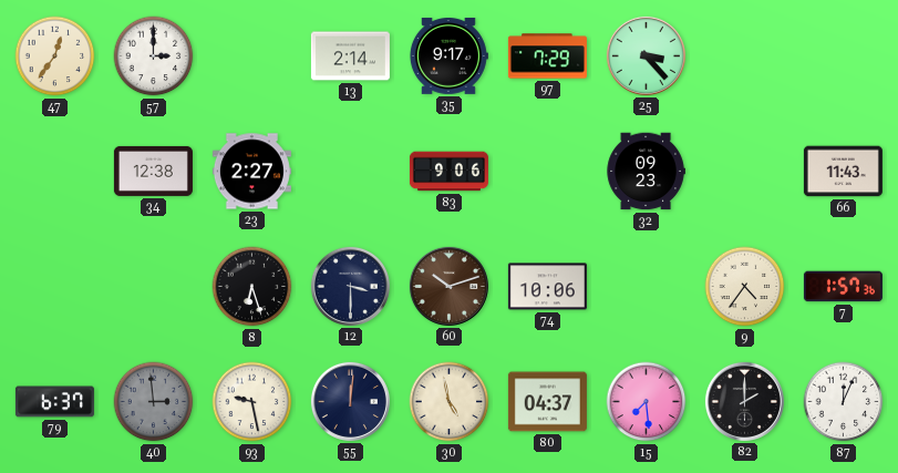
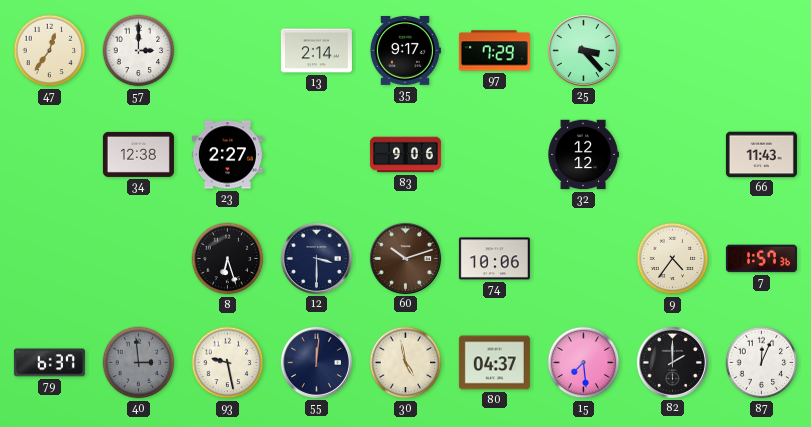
32: 09:23 -> 12:12 (583, 155)
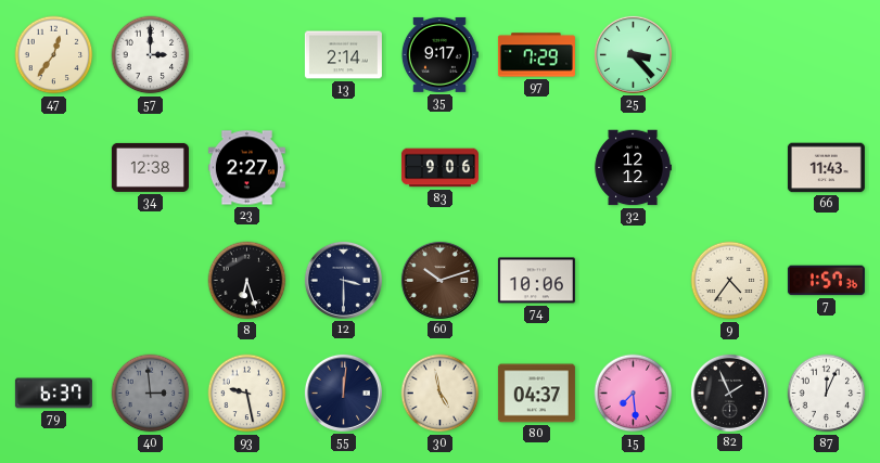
82: 2:00 -> 1:56 (729, 393)
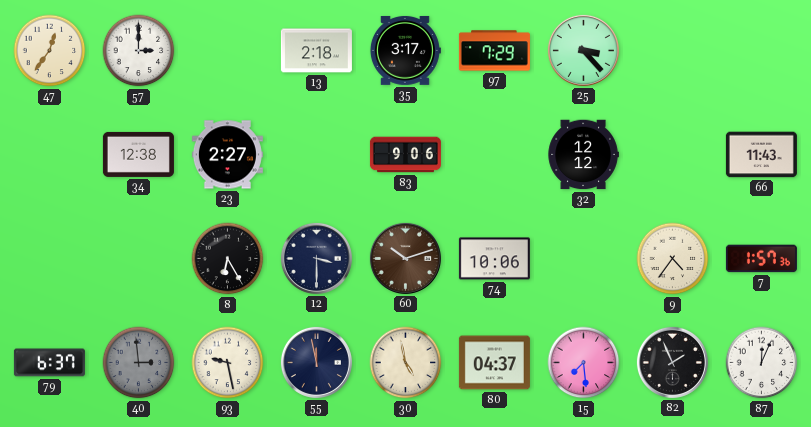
13: 2:14 -> 2:18 (316, 51)
35: 9:17 -> 3:17 (405, 50)
8: 6:27 -> 6:25 (228, 259)
55: 12:01 -> 11:58 (316, 362)
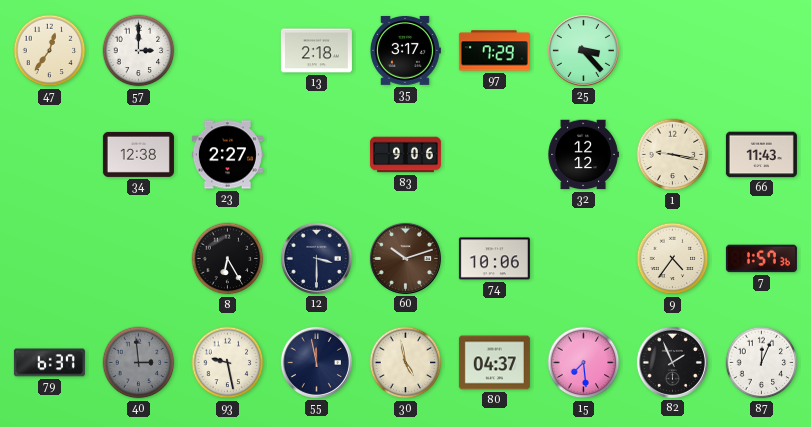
1: none -> 9:17 (673, 155)
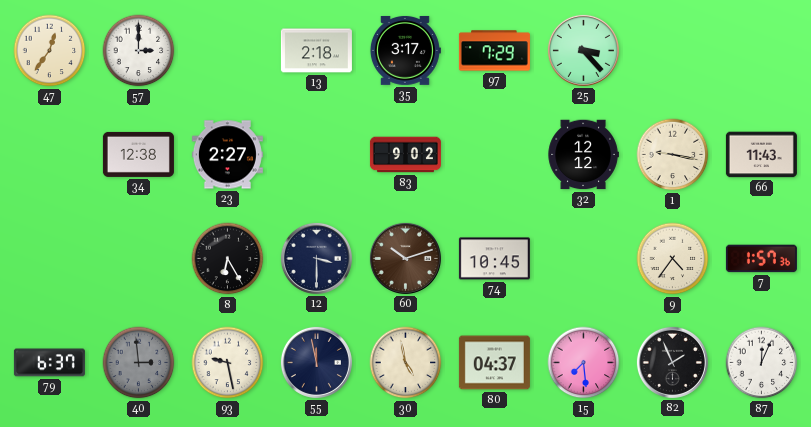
83: 9:06 -> 9:02 (405, 155)
74: 10:06 -> 10:45 (494, 259)
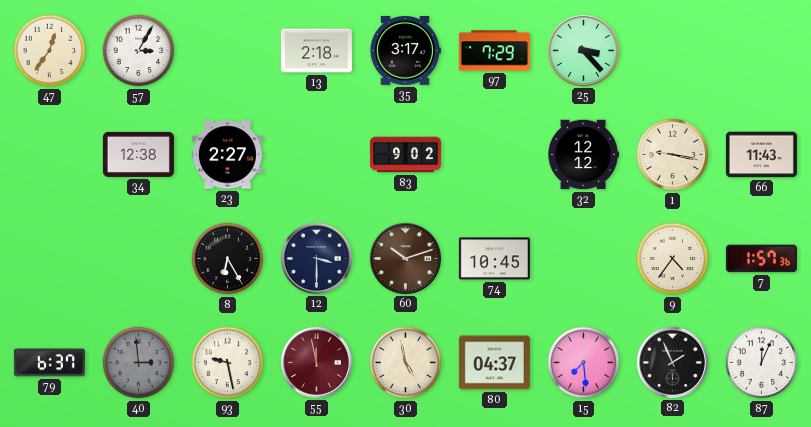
57: 3:00 -> 3:05 (139, 51)
55 dial: navy -> burgundy (316, 362)
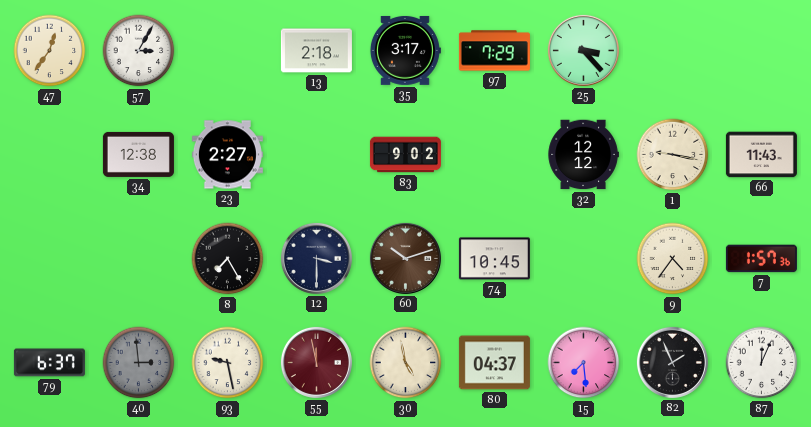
8: 6:25 -> 7:25 (228, 259)
